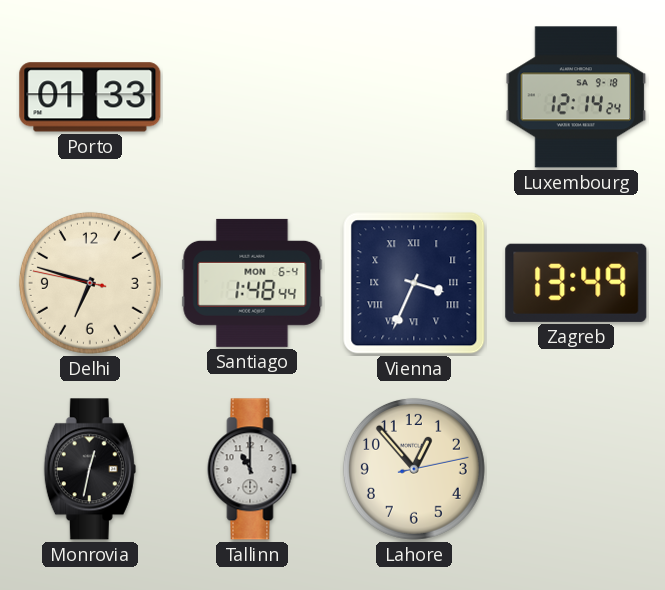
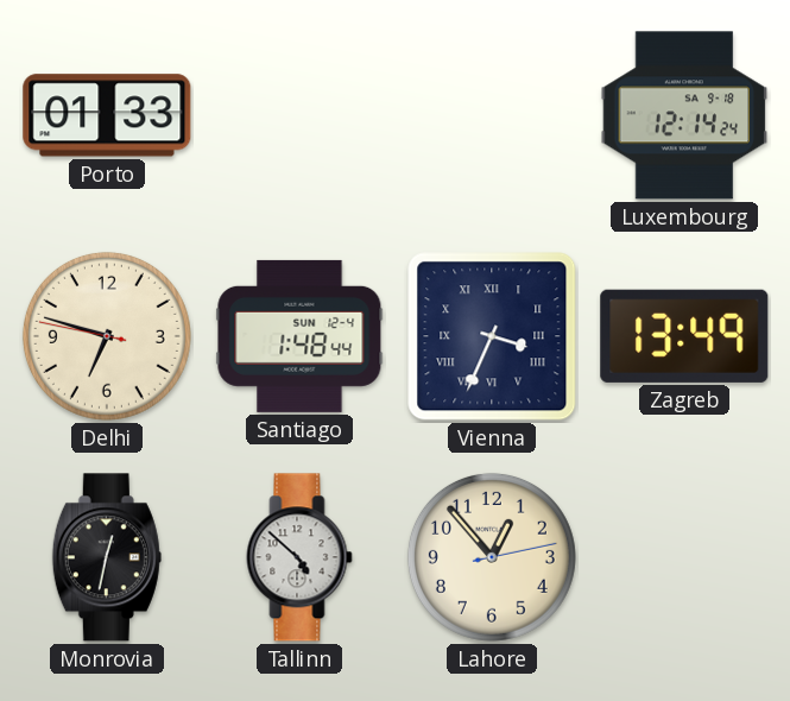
Santiago date: MON 6-4 -> SUN 12-4 (299, 336)
Tallinn: 11:00 -> 4:52 (299, 557)
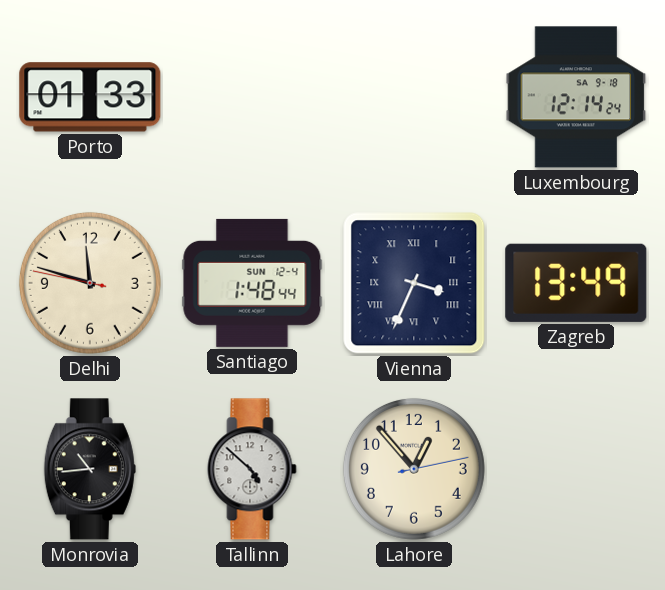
Delhi: 6:47 -> 11:47 (90, 283)
Monrovia: 12:32 -> 10:44 (90, 469)
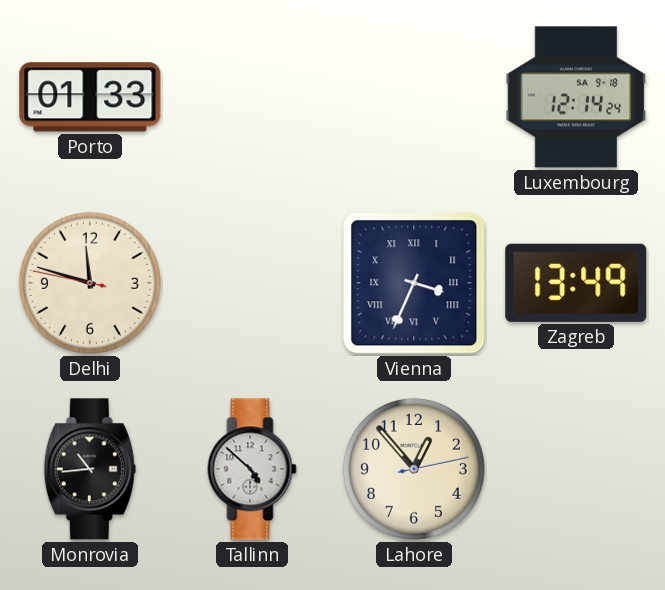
Santiago: 1:48 -> none (252, 283)
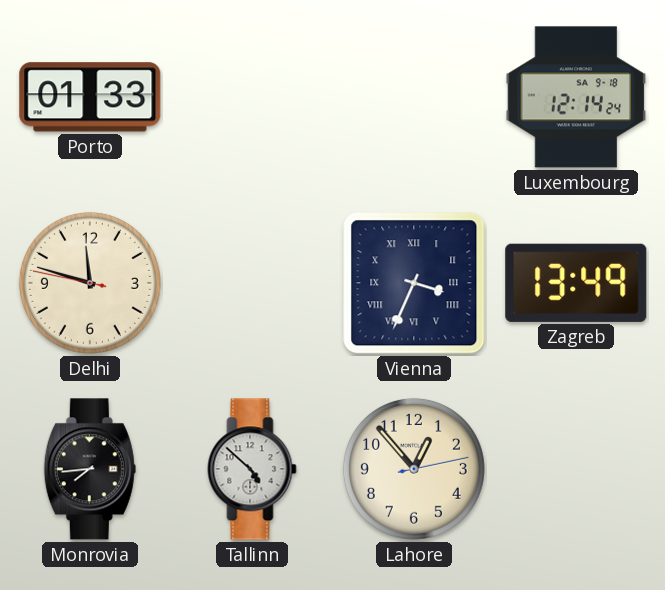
Monrovia: 10:44 -> 7:44 (90, 469)
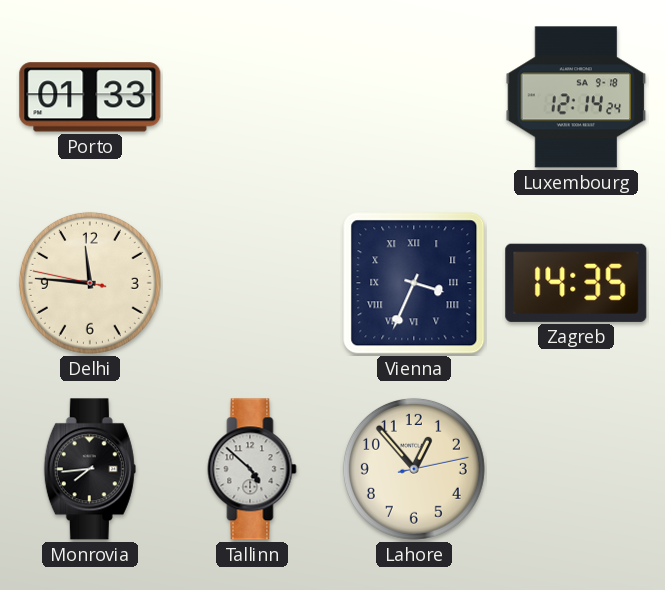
Delhi: 11:47 -> 11:45 (90, 283)
Zagreb: 13:49 -> 14:35 (576, 283)
